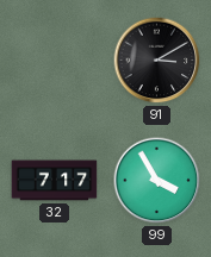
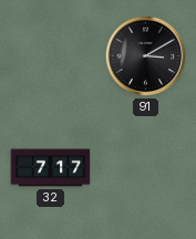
99: 3:55 -> none (157, 181)
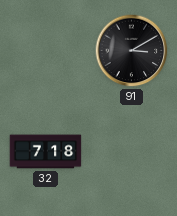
32: 7:17 -> 7:18 (46, 152)
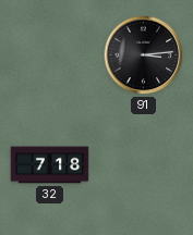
91: 3:10 -> 3:14 (144, 55)
